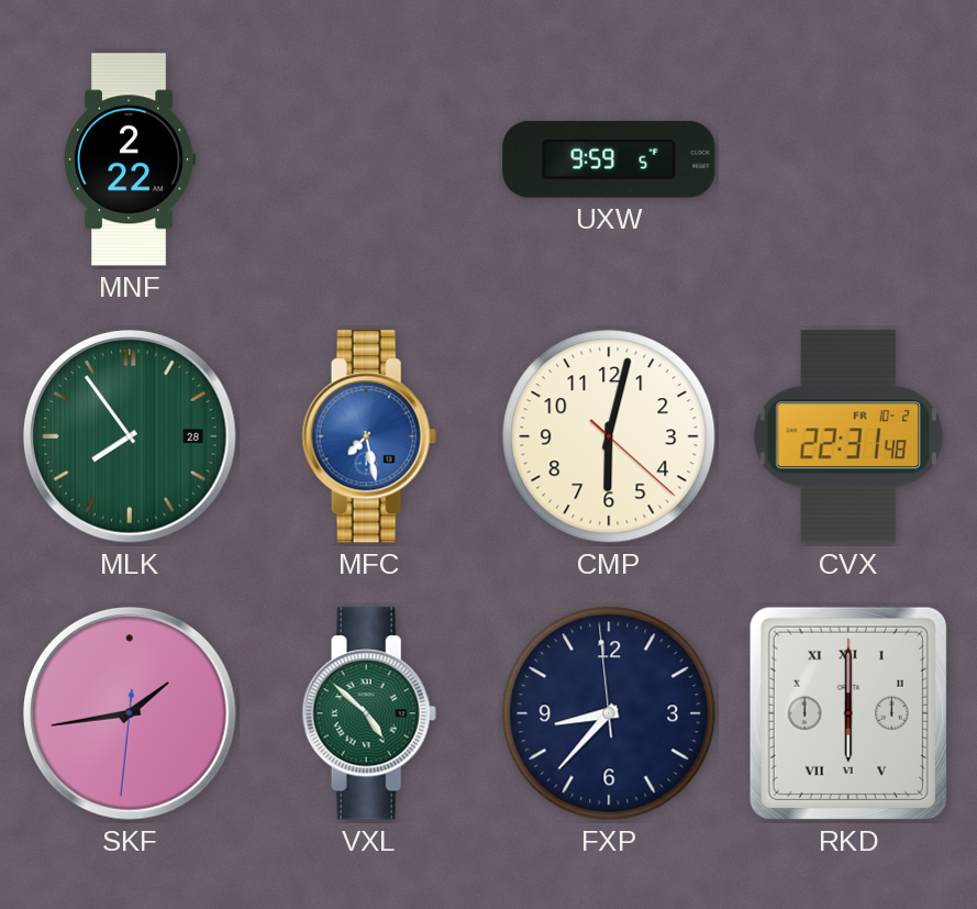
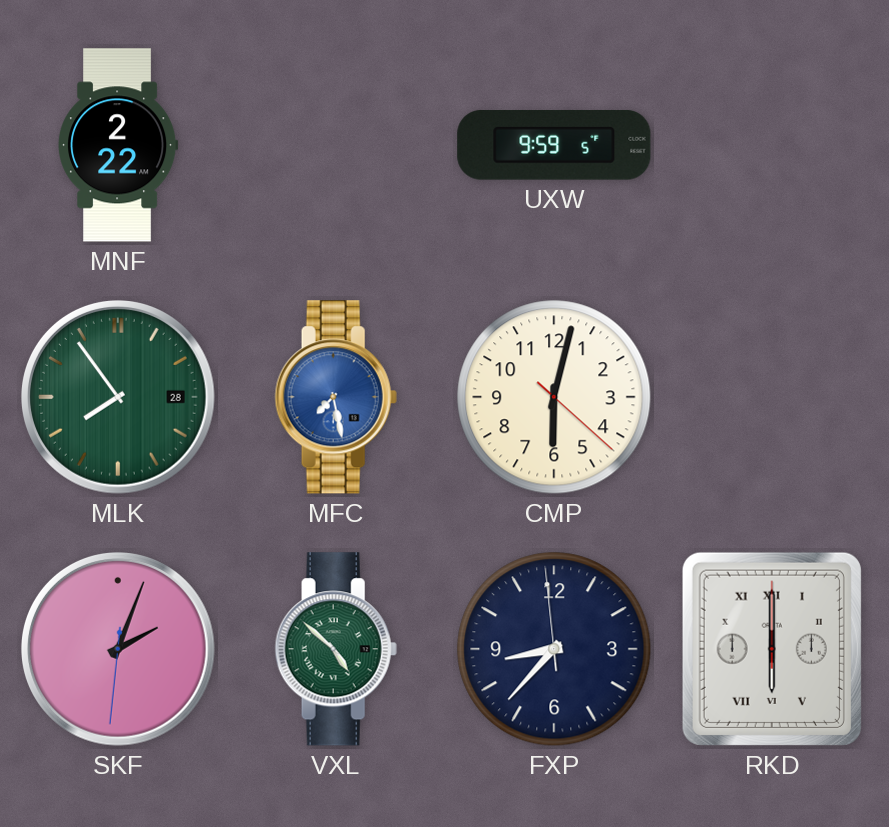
CVX: 22:31 -> none (848, 436)
SKF: 1:43 -> 2:03 (119, 650)
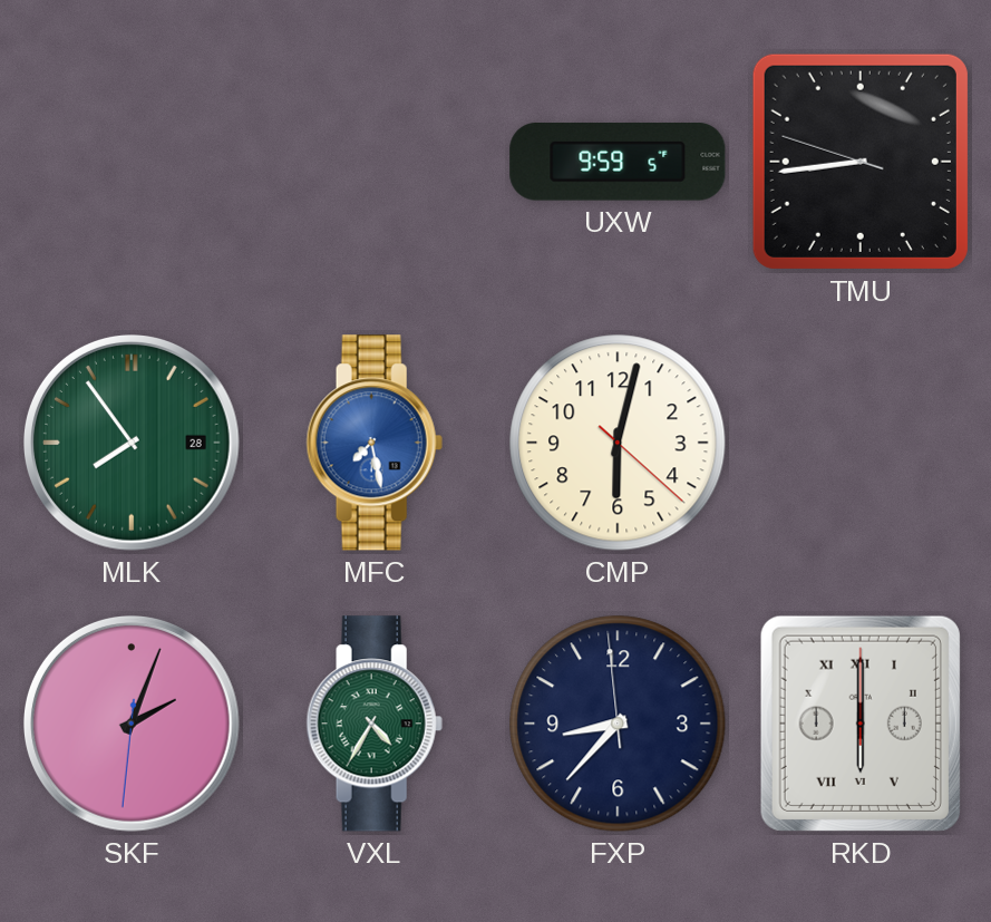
MNF: 2:22 -> none (119, 145)
TMU: none -> 8:43 (861, 162)
VXL: 4:52 -> 4:35 (375, 724)
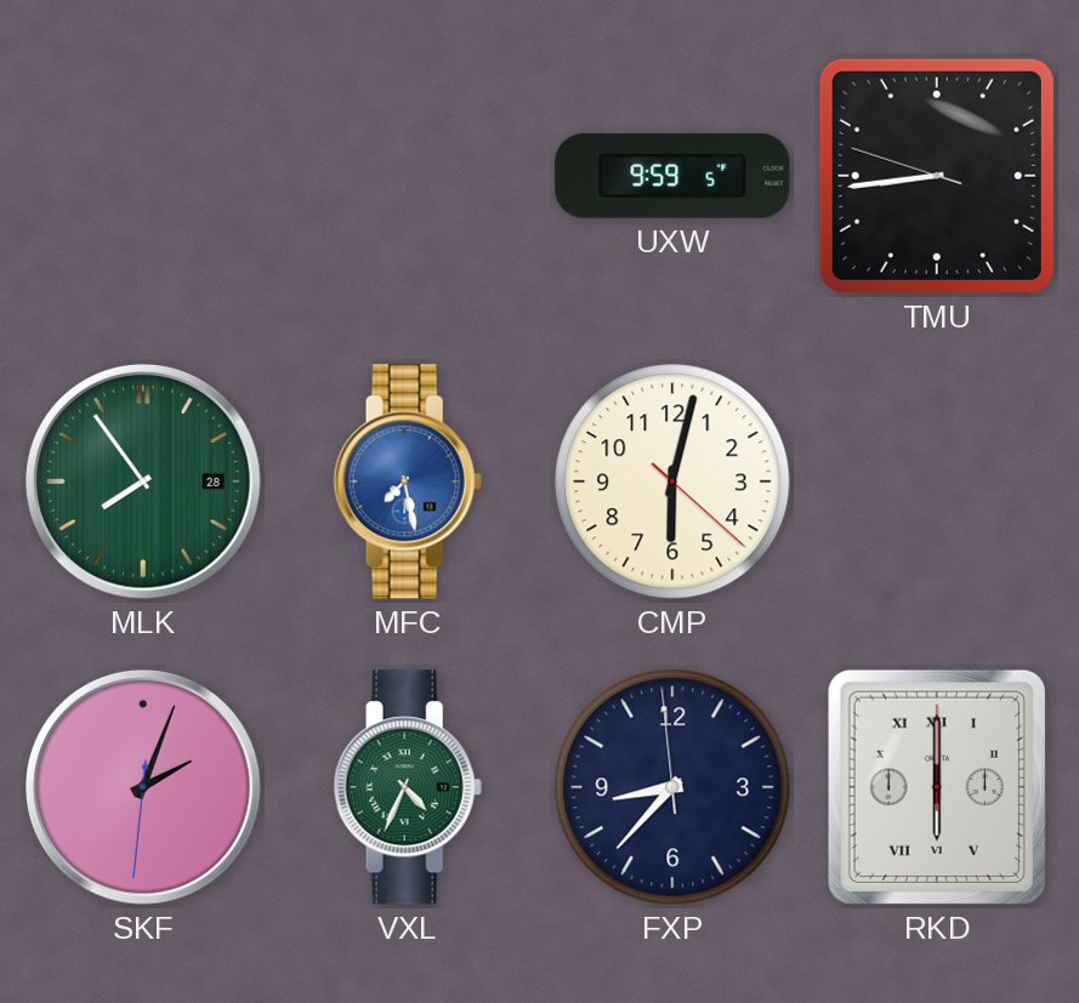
VXL: 4:35 -> 4:34 (408, 787)
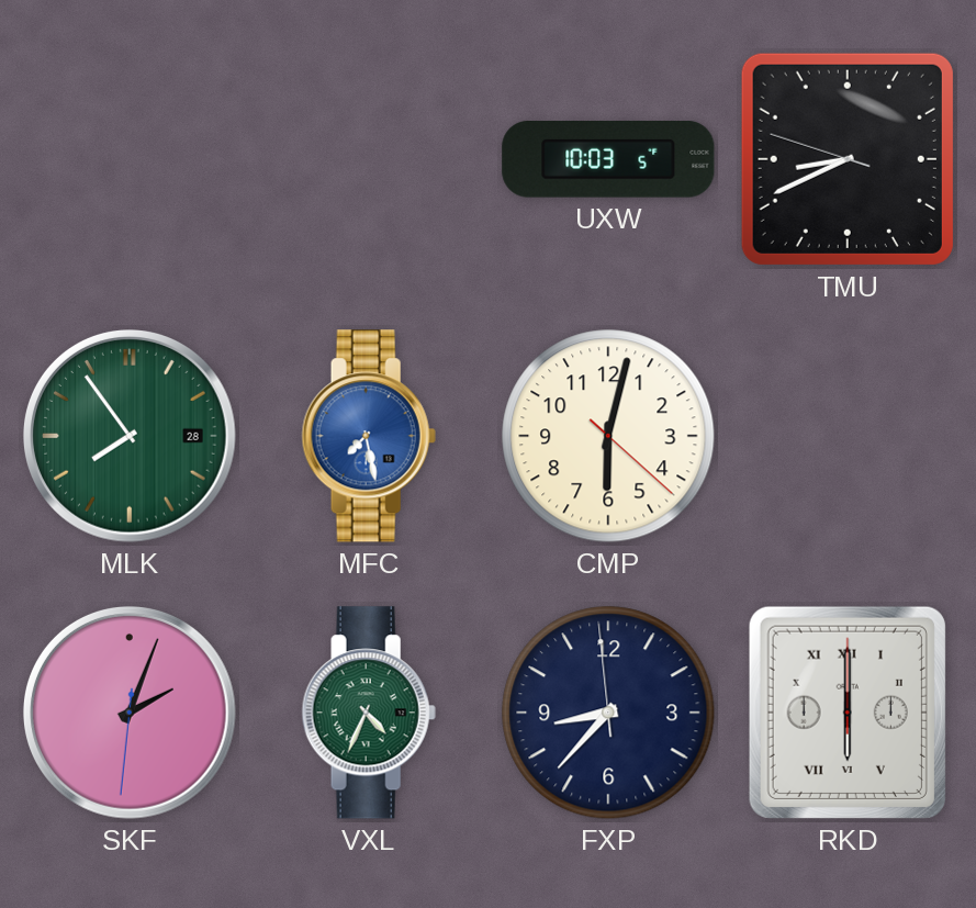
UXW: 9:59 -> 10:03 (608, 160)
TMU: 8:43 -> 8:40 (848, 159)
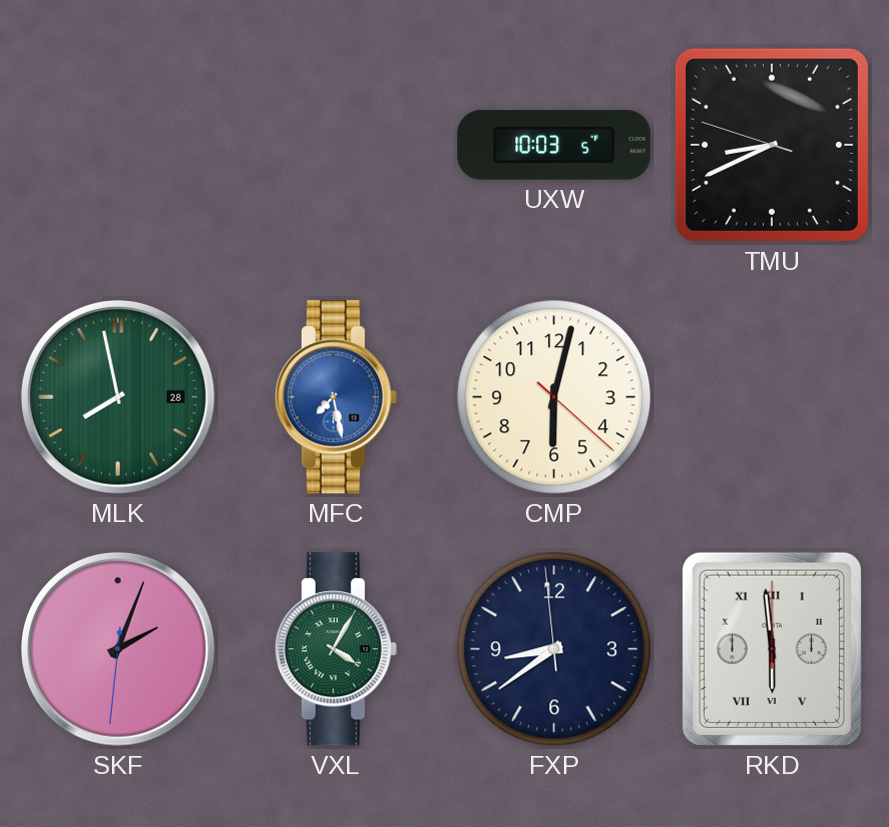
MLK: 7:54 -> 7:58 (119, 398)
VXL: 4:34 -> 4:05 (336, 649)
FXP: 8:36 -> 8:38 (554, 649)
RKD: 6:00 -> 5:59 (772, 649)
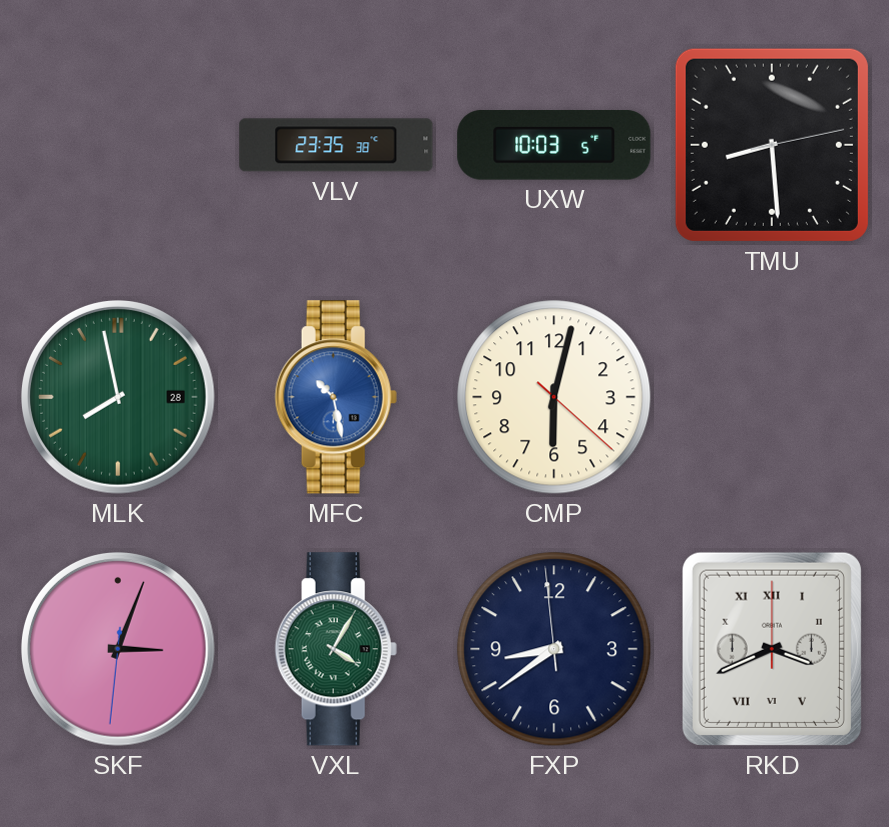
VLV: none -> 23:35 (336, 145)
TMU: 8:40 -> 8:29 (772, 145)
MFC: 7:28 -> 10:28 (336, 397)
SKF: 2:03 -> 3:03 (119, 650)
RKD: 5:59 -> 3:41 (772, 649)
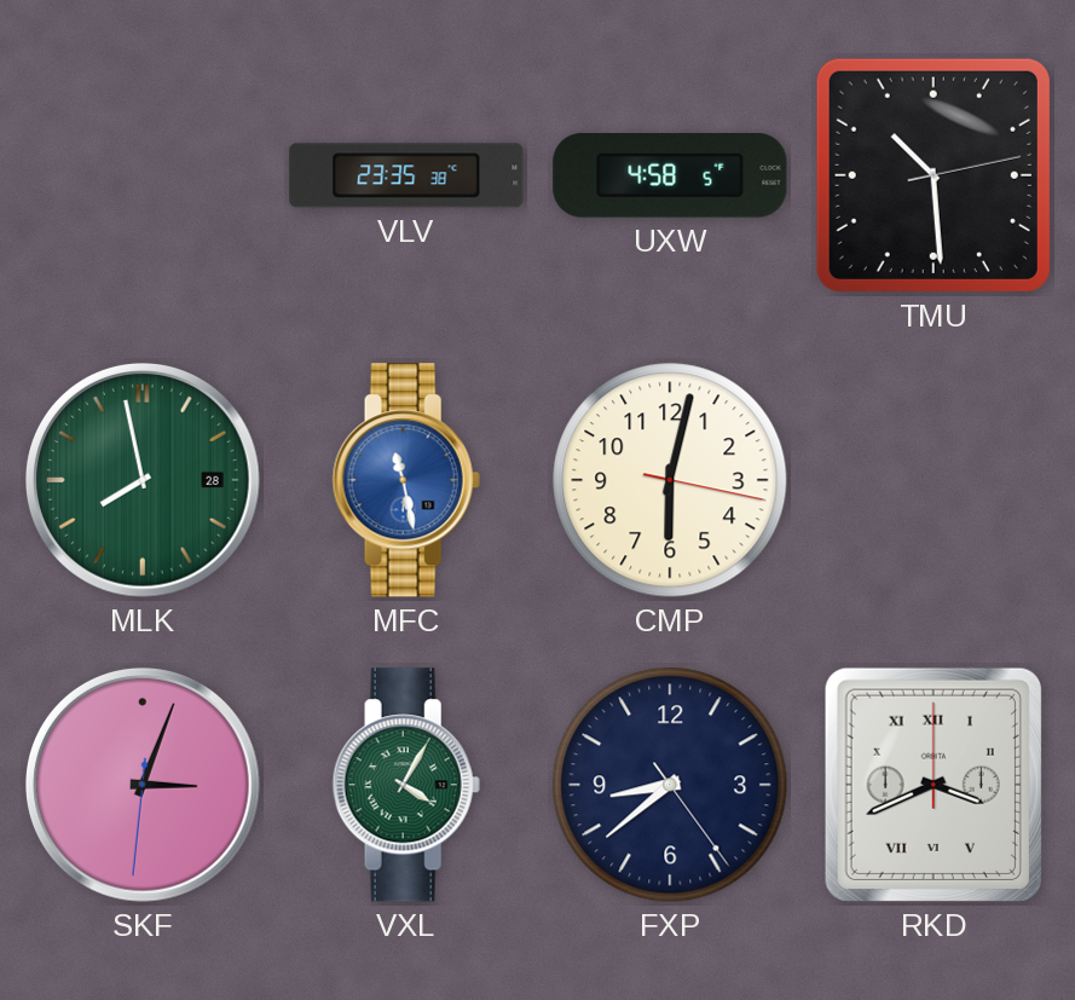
UXW: 10:03 -> 4:58 (670, 177)
TMU: 8:29 -> 10:29 (934, 175)
MFC: 10:28 -> 11:28 (406, 480)
CMP: 6:02:22 -> 6:02:17 (670, 480)
FXP: 8:38:59 -> 8:38:24 (670, 785)
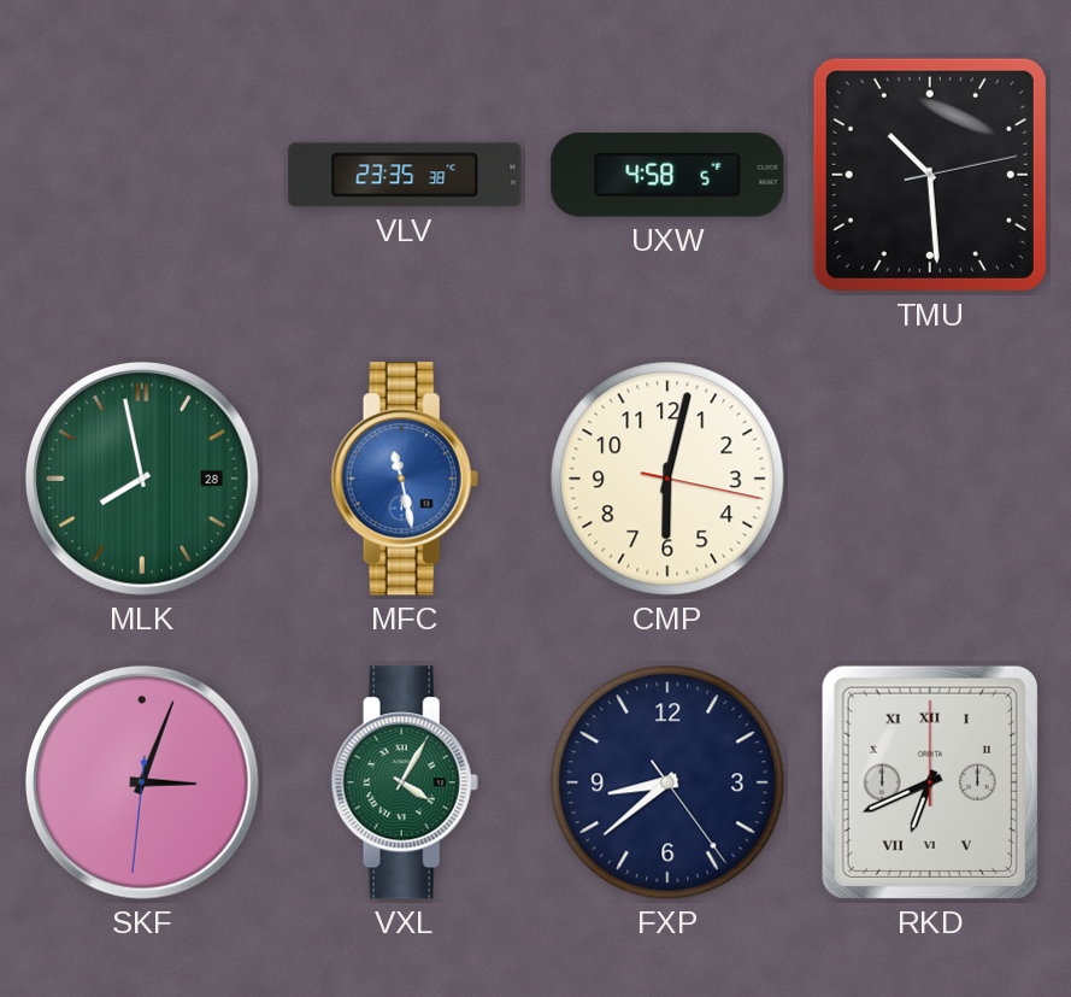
RKD: 3:41 -> 6:41 (930, 782)
